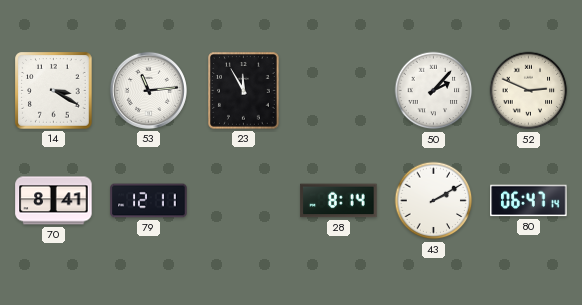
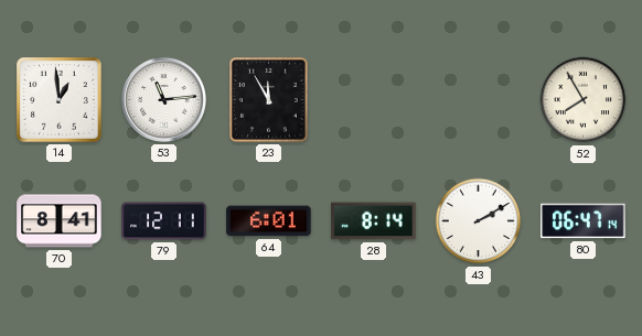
14: 3:20 -> 12:59 (60, 100)
50: 2:07 -> none (434, 91)
52: 2:49 -> 7:55 (584, 100)
64: none -> 6:01 (269, 221)
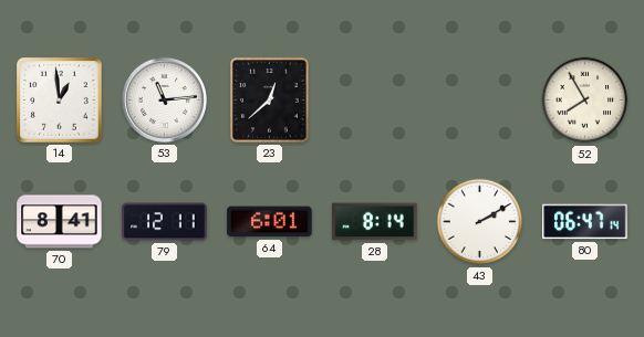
23: 11:55 -> 12:38 (270, 101)
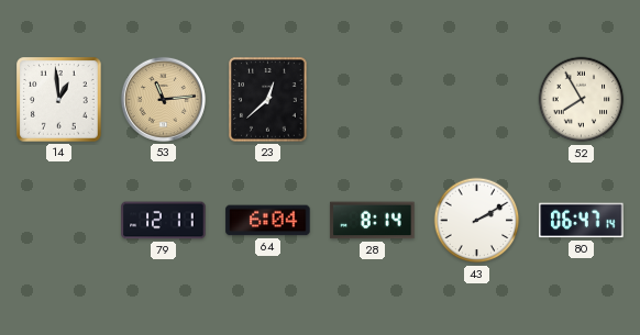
53 dial: white -> champagne (163, 99)
70: 8:41 -> none (60, 222)
64: 6:01 -> 6:04 (268, 221)
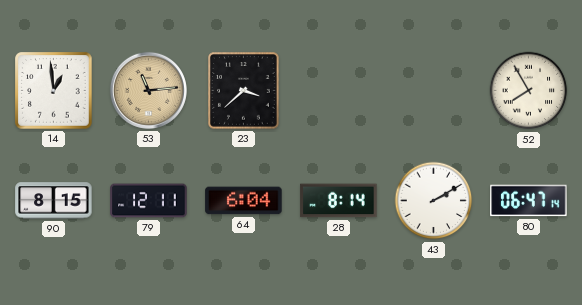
23: 12:38 -> 3:38 (244, 91)
90: none -> 8:15 (54, 201)
